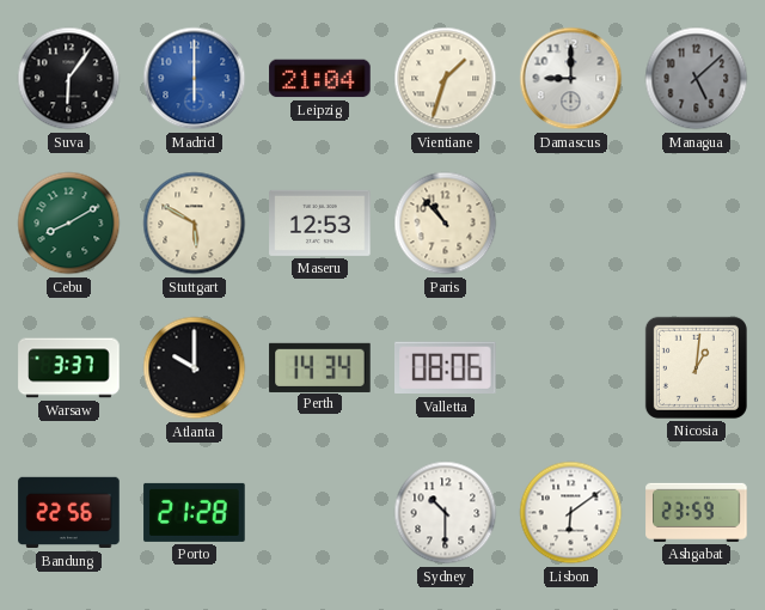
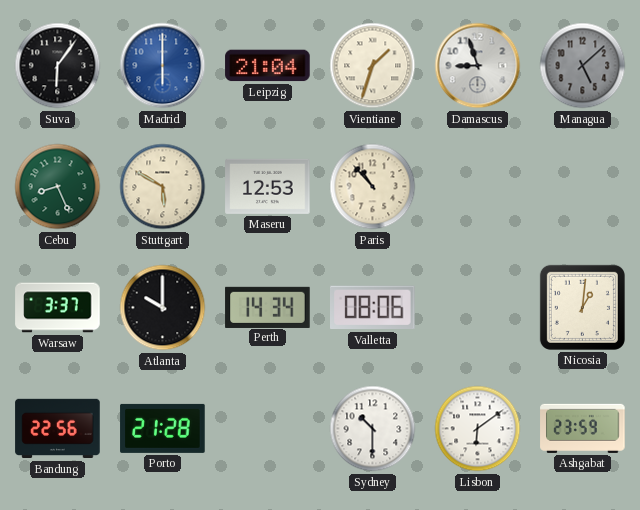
Damascus: 9:00 -> 8:57 (478, 66)
Cebu: 8:10 -> 8:26 (58, 187)
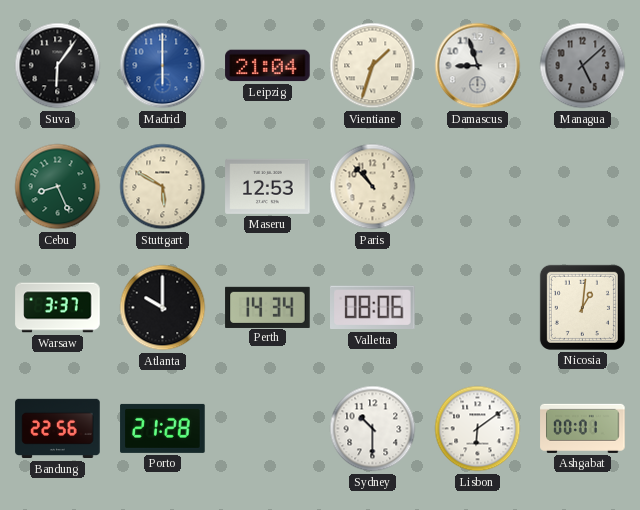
Ashgabat: 23:59 -> 00:01 (583, 428)
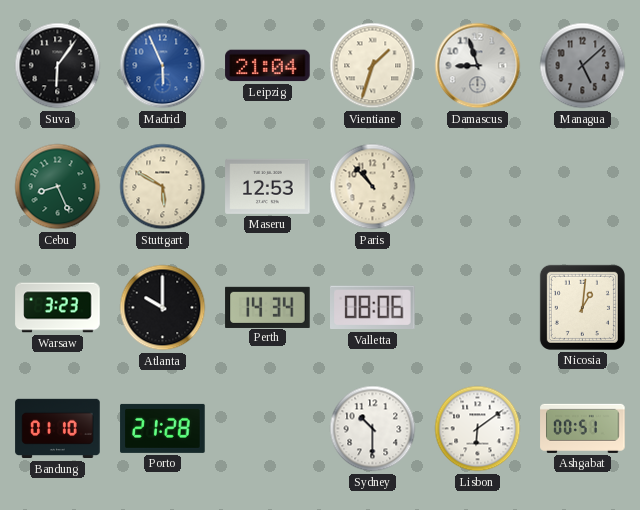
Madrid: 6:00 -> 5:56 (163, 66)
Warsaw: 3:37 -> 3:23 (58, 308)
Bandung: 22:56 -> 01:10 (58, 429)
Ashgabat: 00:01 -> 00:51 (583, 428)
